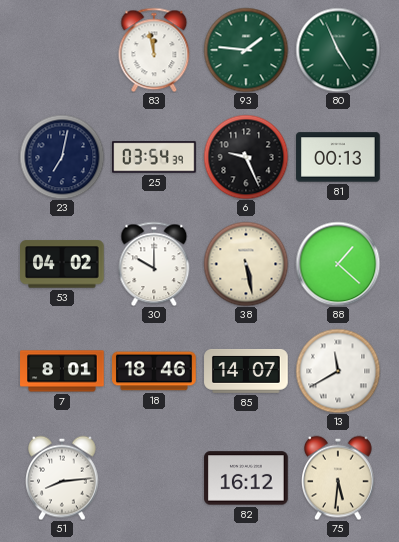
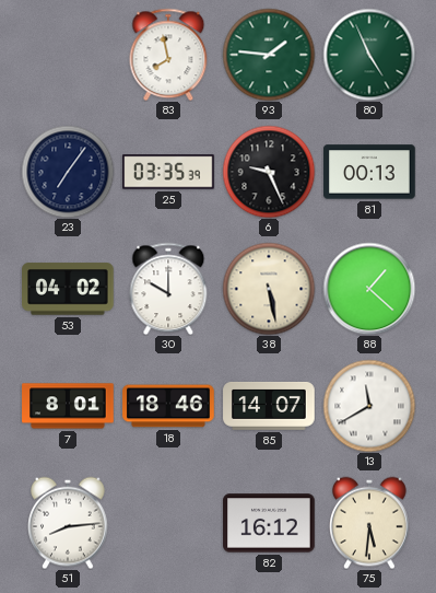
83: 11:58 -> 7:58 (168, 55)
23: 7:02 -> 7:06 (68, 172)
25: 03:54 -> 03:35 (168, 172)
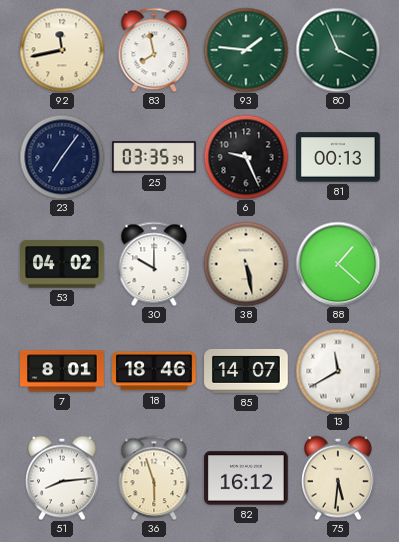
92: none -> 11:43 (62, 50)
80: 4:56 -> 3:56 (338, 50)
36: none -> 5:57 (154, 478)
